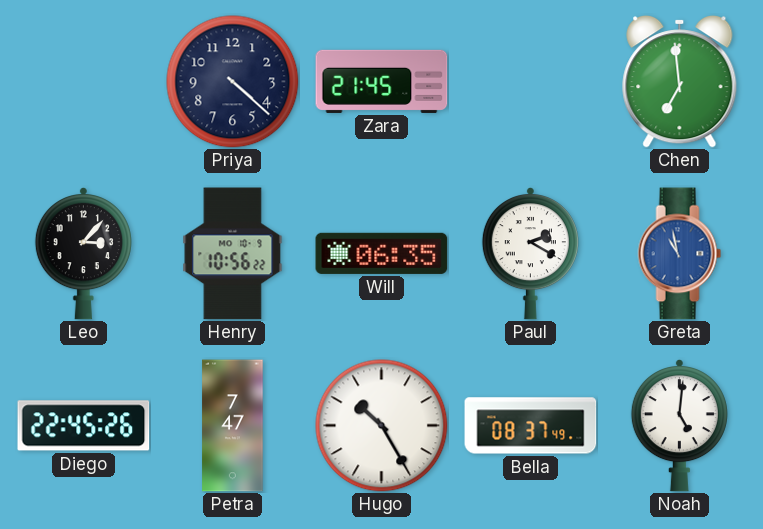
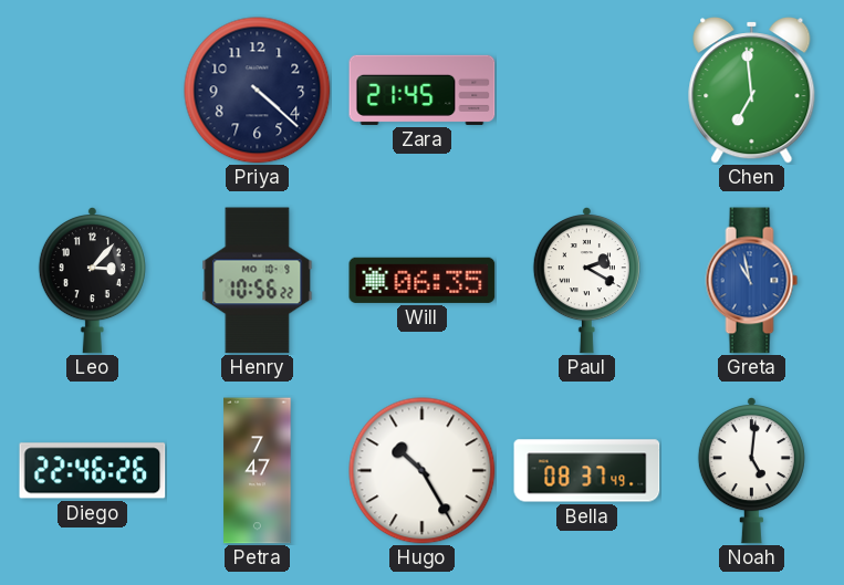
Diego: 22:45 -> 22:46 (93, 471)
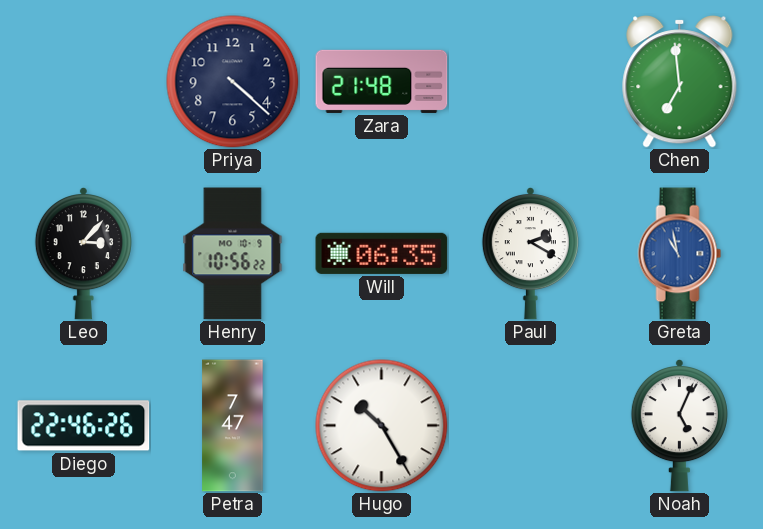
Zara: 21:45 -> 21:48 (382, 81)
Bella: 08:37 -> none (587, 471)
Noah: 5:01 -> 5:04 (679, 426)
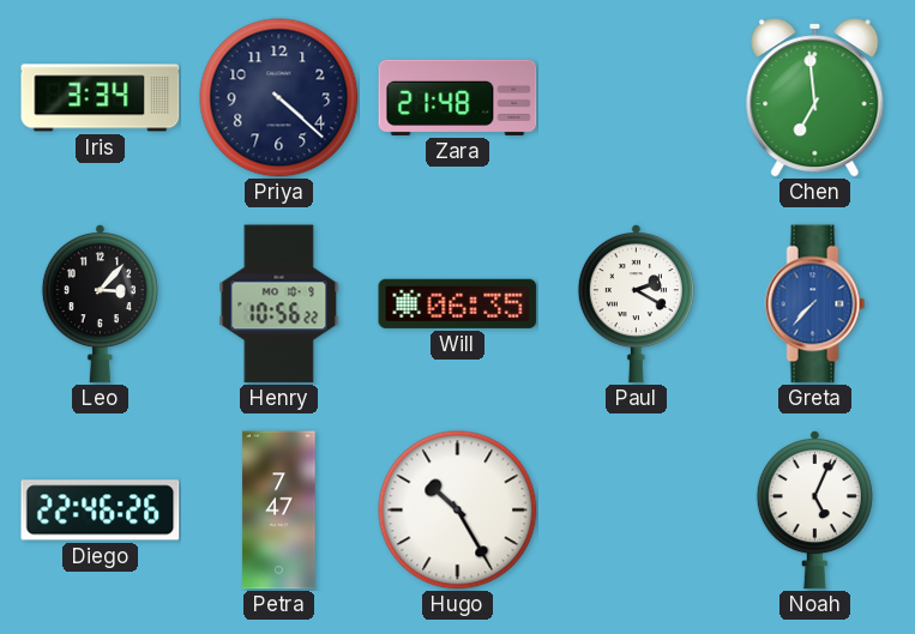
Iris: none -> 3:34 (101, 98)
Greta: 10:58 -> 7:37 (815, 304)
